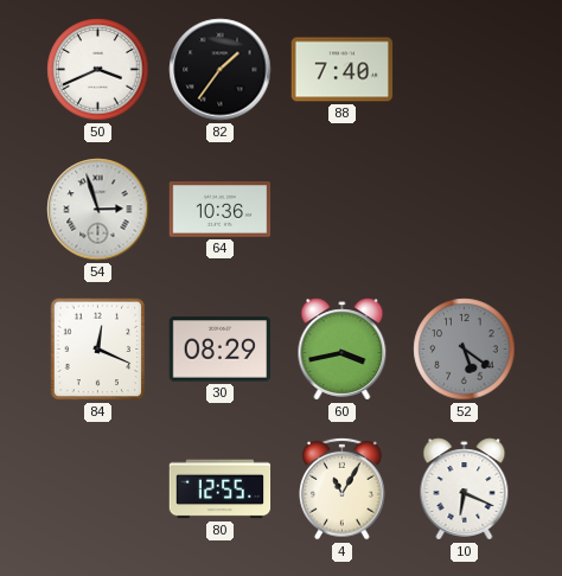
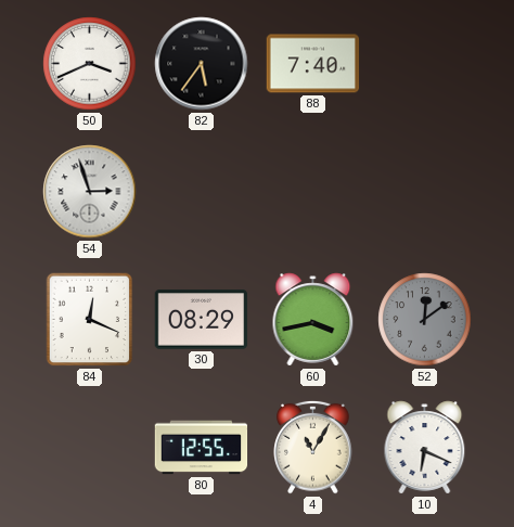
82: 1:36 -> 5:36 (202, 64)
64: 10:36 -> none (221, 210)
52: 5:21 -> 12:09 (425, 320)
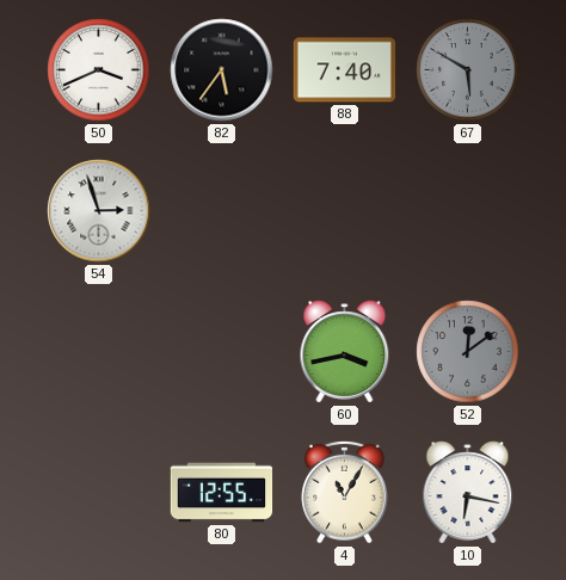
67: none -> 5:50 (468, 70)
84: 12:19 -> none (90, 320)
30: 08:29 -> none (202, 320)
10: 6:19 -> 6:17 (468, 493)
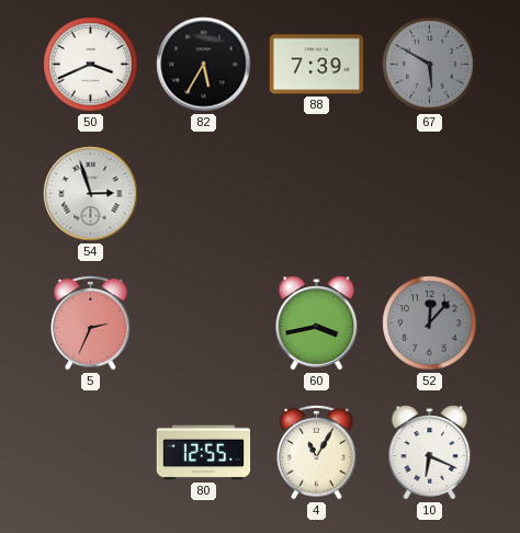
82: 5:36 -> 5:35 (204, 65)
88: 7:40 -> 7:39 (317, 65)
5: none -> 2:34 (91, 322)
52: 12:09 -> 12:07 (430, 324)
10: 6:17 -> 6:19 (430, 453)
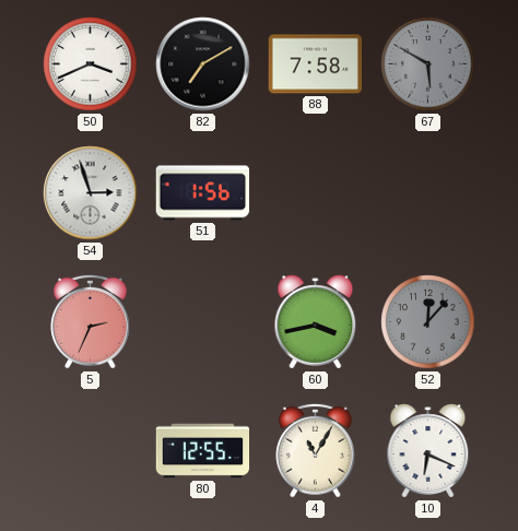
82: 5:35 -> 7:10 (203, 64)
88: 7:39 -> 7:58 (316, 64)
51: none -> 1:56 (203, 193)
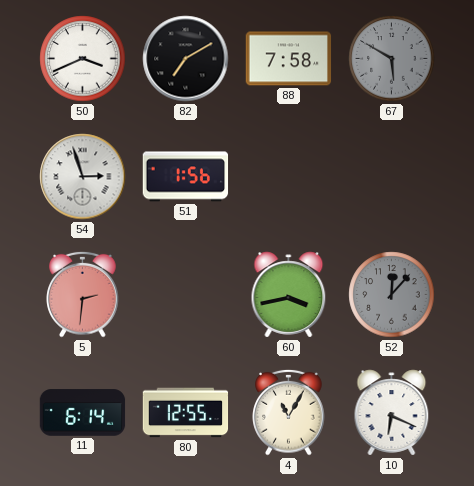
5: 2:34 -> 2:31 (83, 294)
11: none -> 6:14 (83, 413)
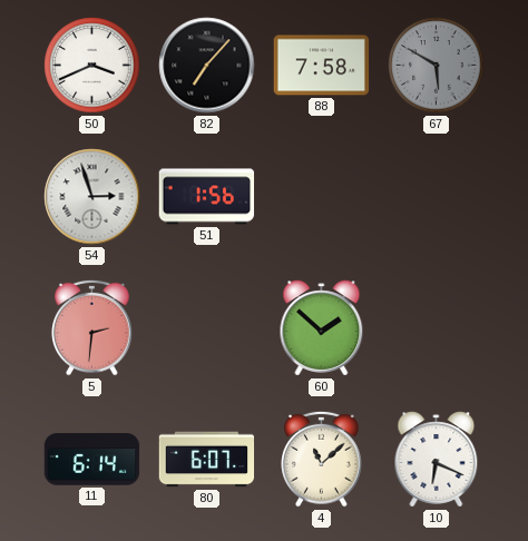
82: 7:10 -> 7:07 (207, 66)
60: 3:43 -> 1:52 (322, 328)
52: 12:07 -> none (392, 295)
80: 12:55 -> 6:07 (207, 460)
4: 11:05 -> 11:08 (322, 459)
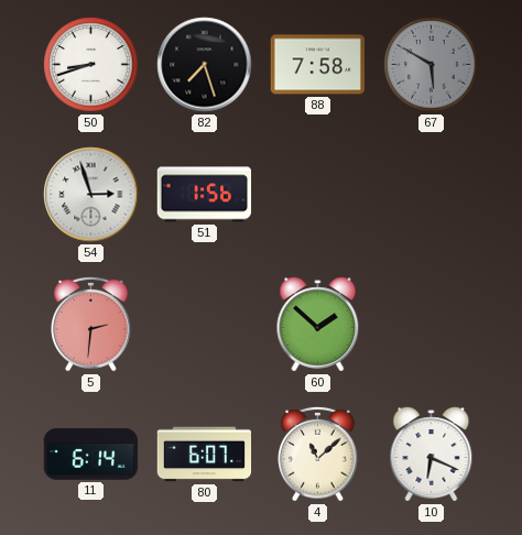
50: 3:41 -> 8:42 (91, 65)
82: 7:07 -> 7:27 (205, 65)
